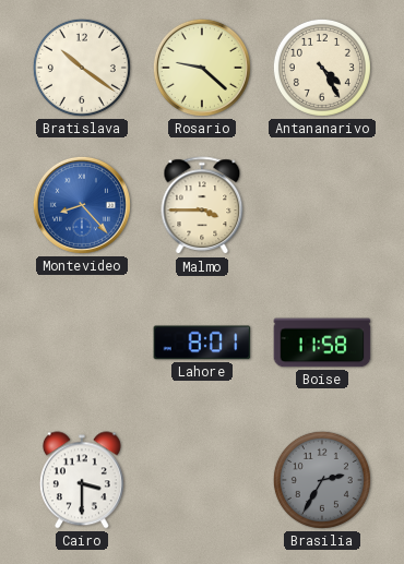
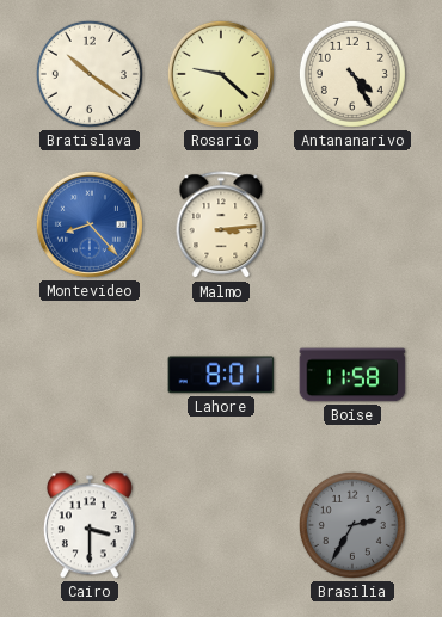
Malmo: 3:45 -> 3:14 (221, 226)
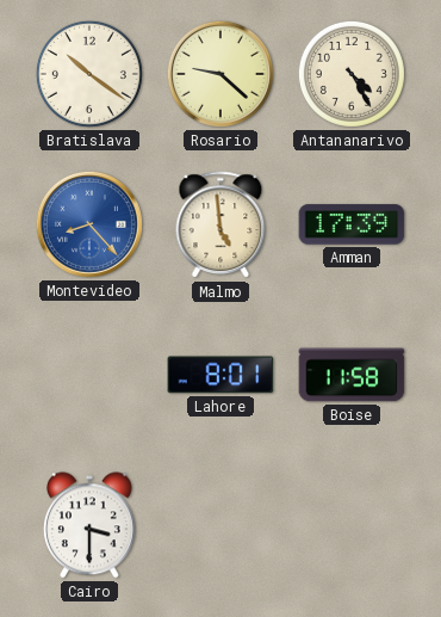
Malmo: 3:14 -> 4:59 (220, 226)
Amman: none -> 17:39 (352, 224)
Brasilia: 2:35 -> none (352, 525)
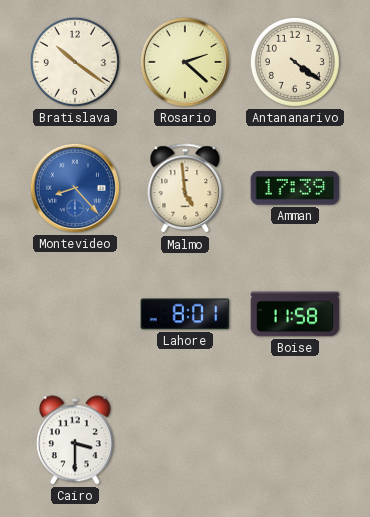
Rosario: 9:22 -> 2:22 (185, 62)
Antananarivo: 4:25 -> 4:21 (295, 62)
